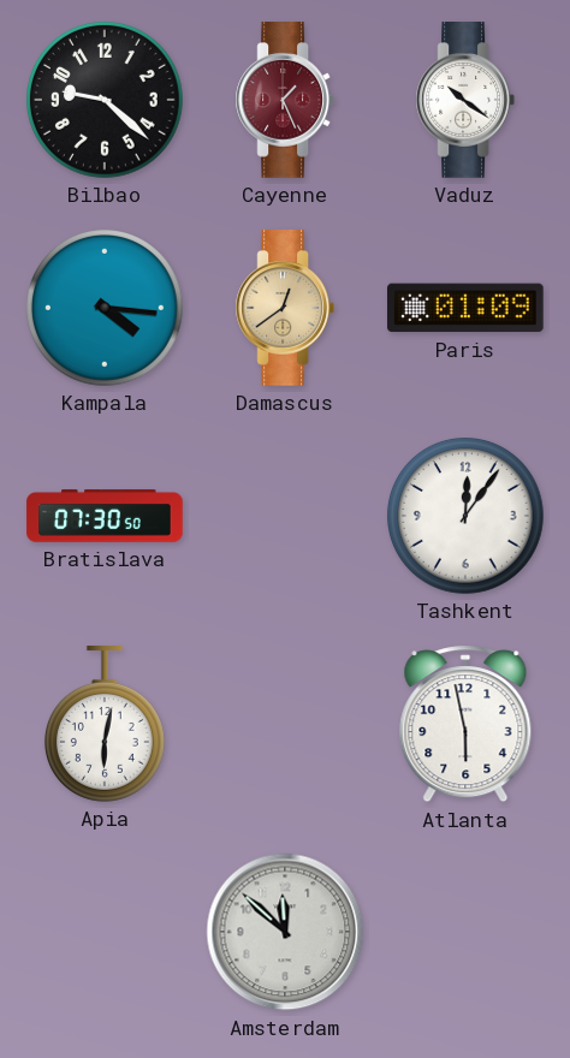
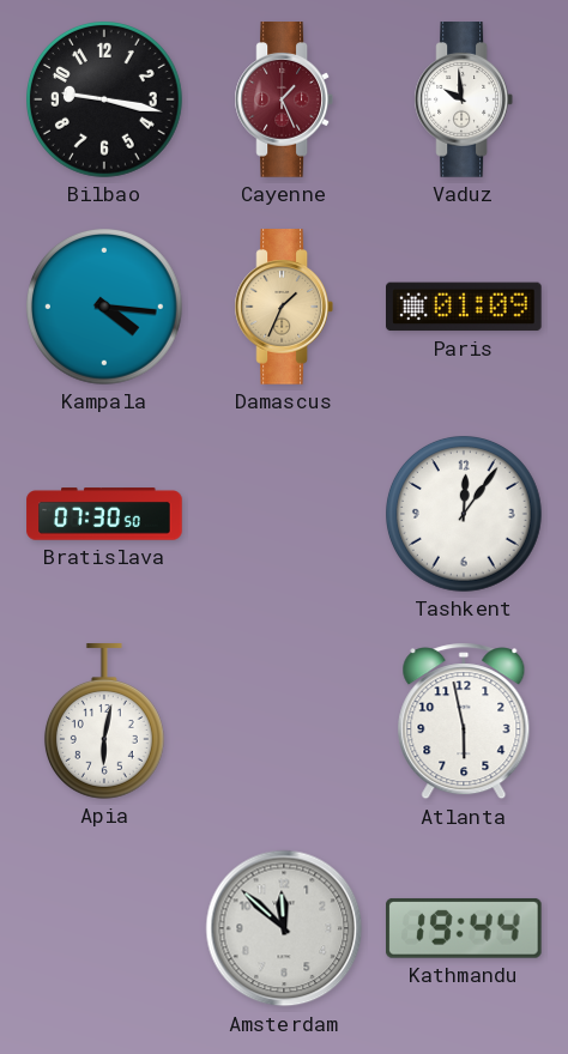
Bilbao: 9:22 -> 9:17 (105, 101)
Vaduz: 10:21 -> 9:59 (463, 99)
Damascus: 12:39 -> 1:34 (283, 307)
Kathmandu: none -> 19:44 (465, 928)
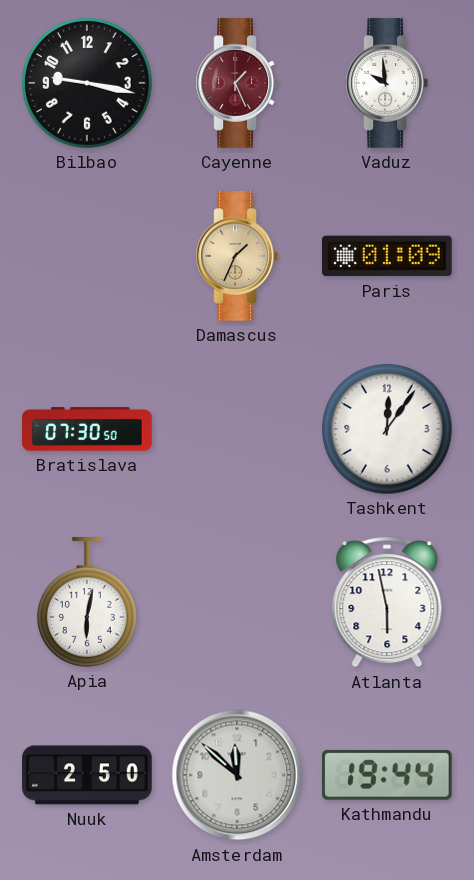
Kampala: 4:16 -> none (105, 308)
Nuuk: none -> 2:50 (87, 775)
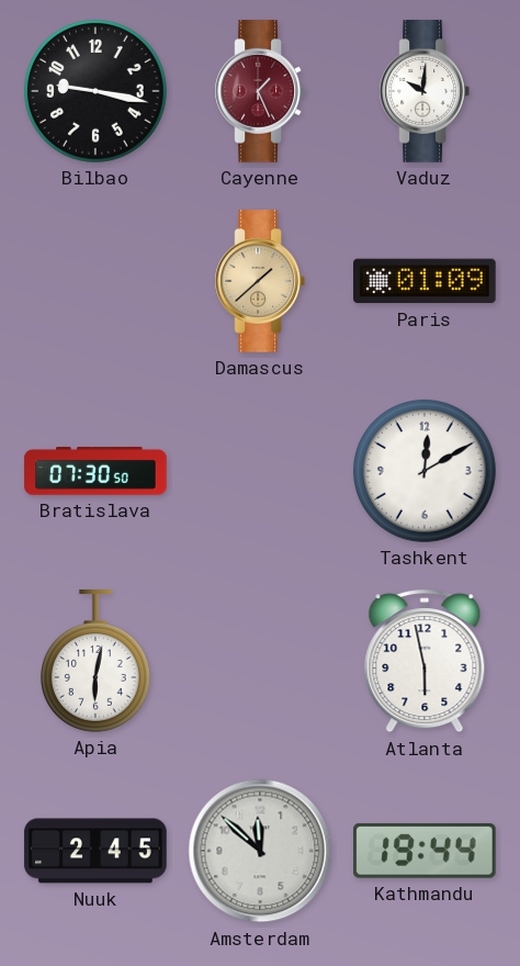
Vaduz: 9:59 -> 10:01 (423, 91)
Damascus: 1:34 -> 1:38 (259, 281)
Tashkent: 12:06 -> 12:10 (426, 472)
Nuuk: 2:50 -> 2:45 (95, 851)
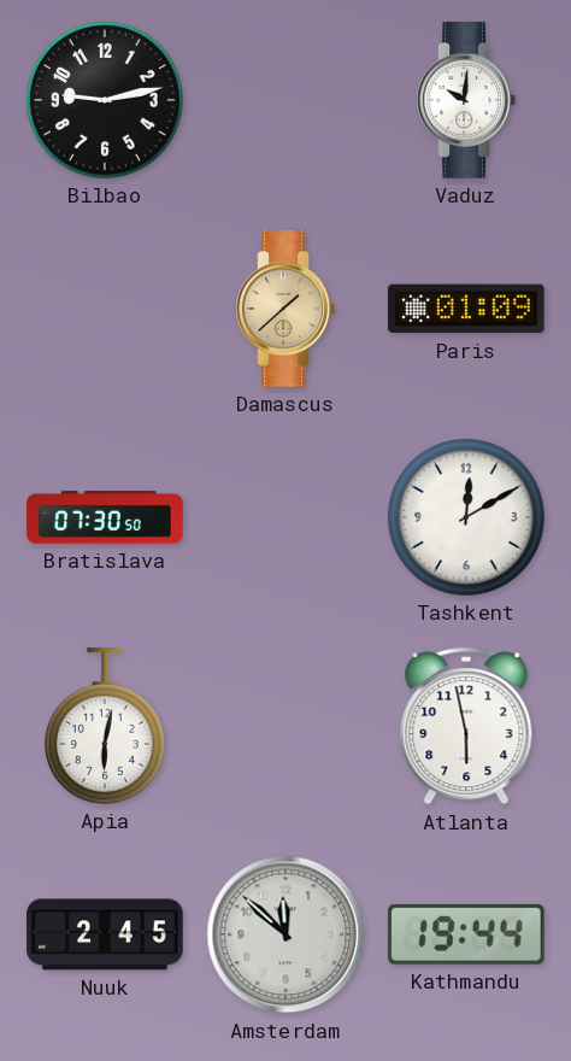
Bilbao: 9:17 -> 9:13 (106, 101)
Cayenne: 1:26 -> none (259, 91)
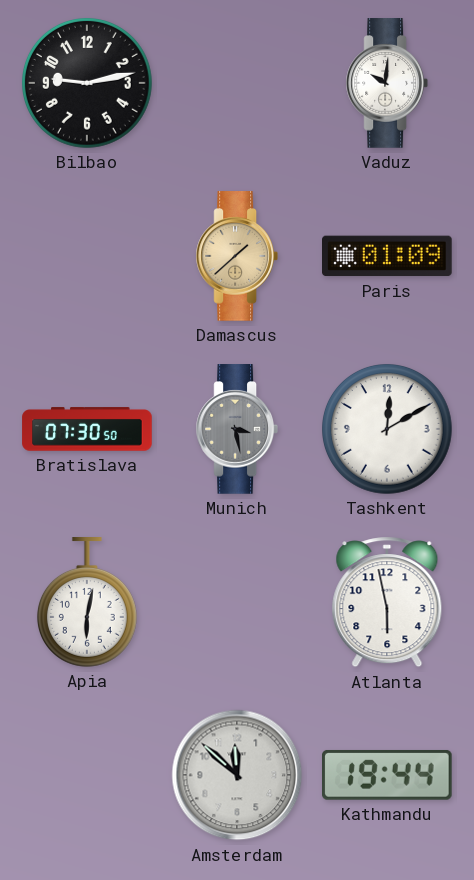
Munich: none -> 3:28 (236, 429)
Nuuk: 2:45 -> none (105, 934)
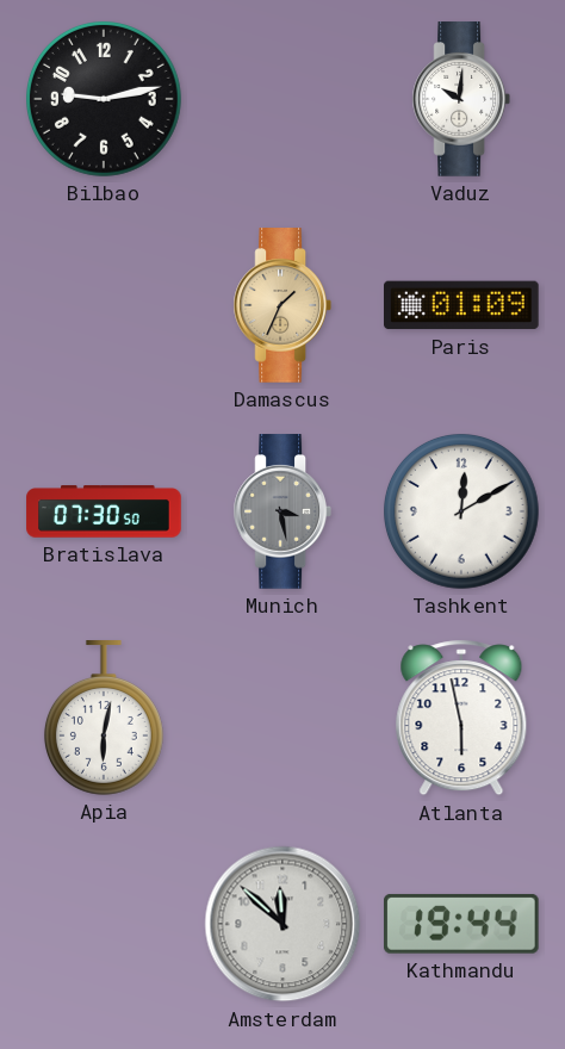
Damascus: 1:38 -> 1:34 (281, 305)
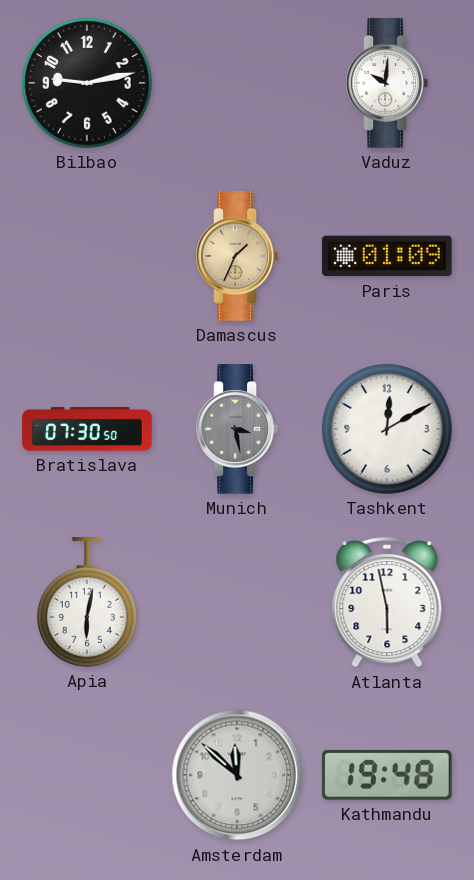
Kathmandu: 19:44 -> 19:48 (388, 775)
